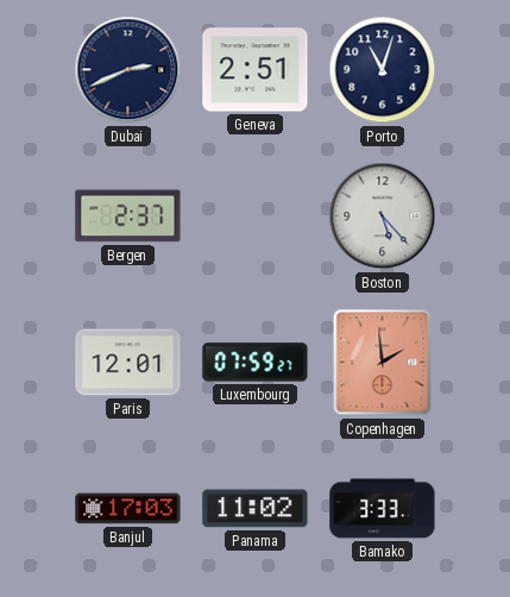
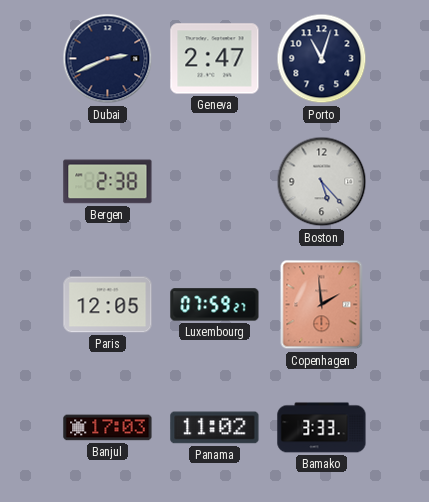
Geneva: 2:51 -> 2:47 (215, 59)
Bergen: 2:37 -> 2:38 (108, 182)
Paris: 12:01 -> 12:05 (108, 305)
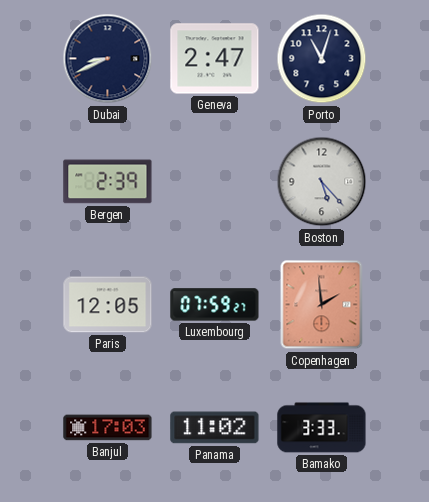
Dubai: 2:41 -> 8:41 (108, 59)
Bergen: 2:38 -> 2:39 (108, 182)
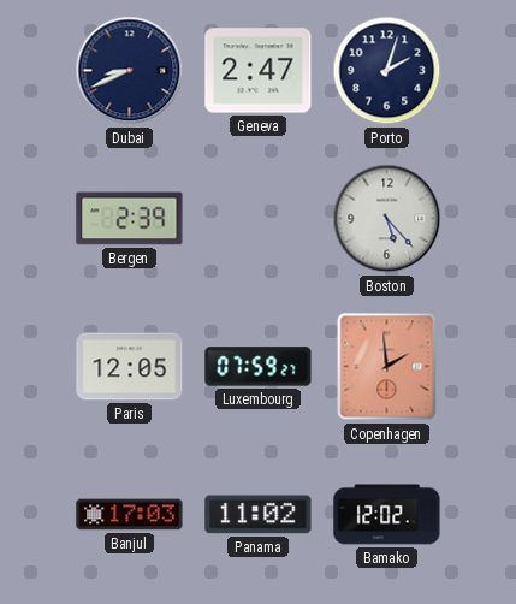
Porto: 11:03 -> 2:03 (387, 71)
Bamako: 3:33 -> 12:02 (387, 515)
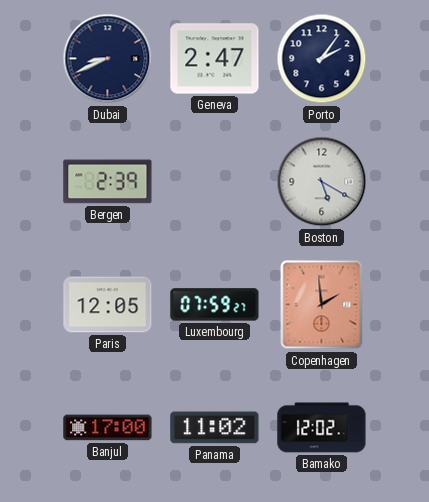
Porto: 2:03 -> 2:06 (322, 59)
Boston: 5:23 -> 5:20 (322, 182)
Banjul: 17:03 -> 17:00 (108, 428)
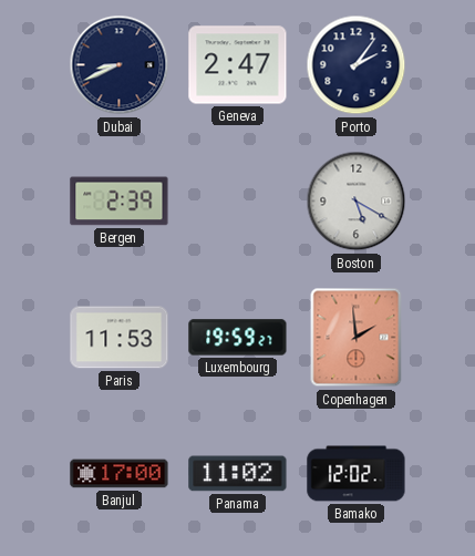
Paris: 12:05 -> 11:53 (120, 338)
Luxembourg: 07:59 -> 19:59 (238, 338)
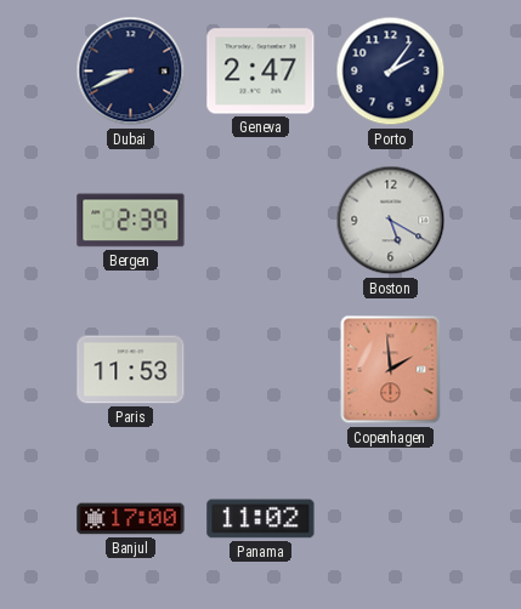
Luxembourg: 19:59 -> none (238, 338)
Bamako: 12:02 -> none (357, 474)
